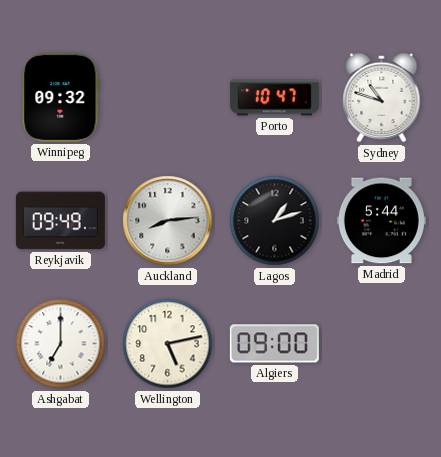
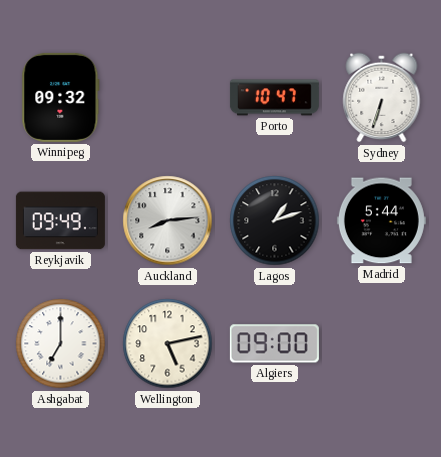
Sydney: 10:48 -> 6:33 (382, 98)
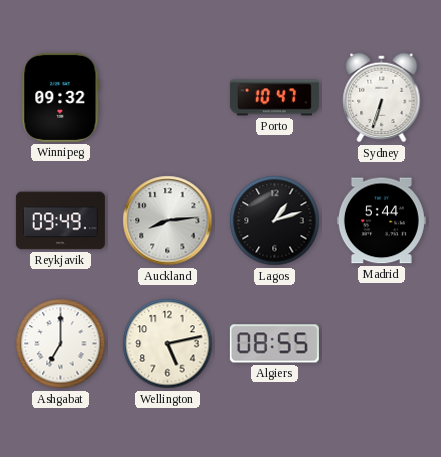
Algiers: 09:00 -> 08:55 (274, 344)
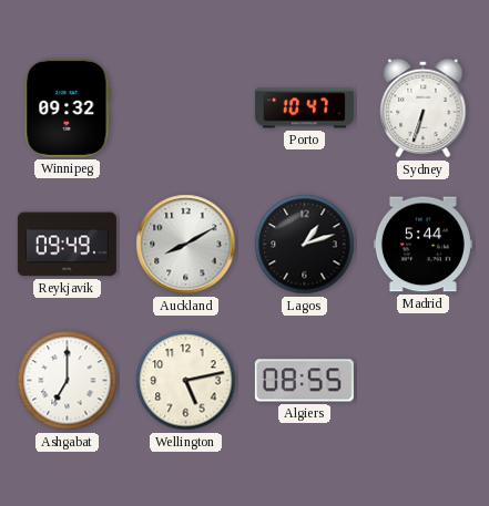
Auckland: 8:14 -> 8:10 (186, 245)
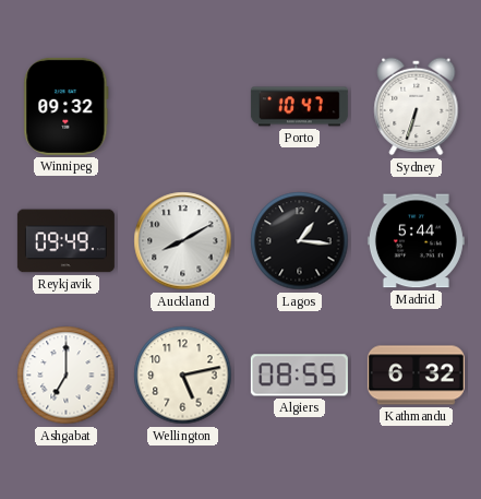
Lagos: 1:12 -> 1:16 (300, 241)
Kathmandu: none -> 6:32 (416, 376)
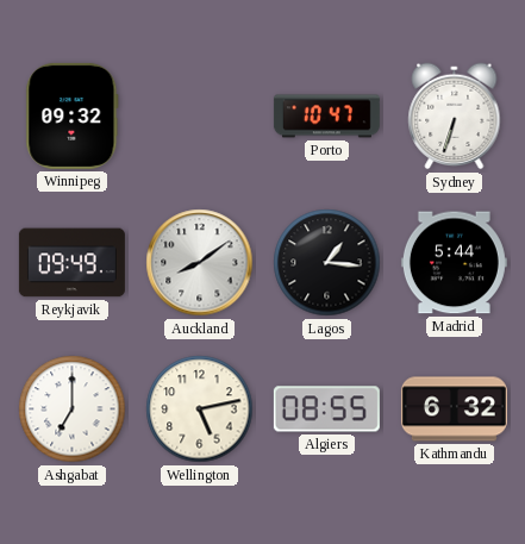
Auckland: 8:10 -> 8:09 (200, 263)
